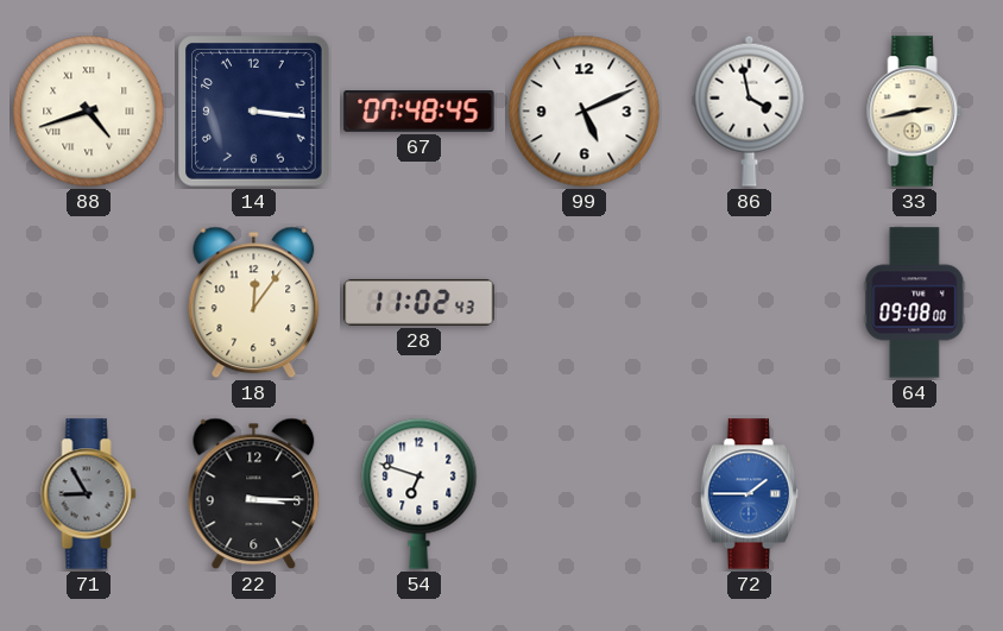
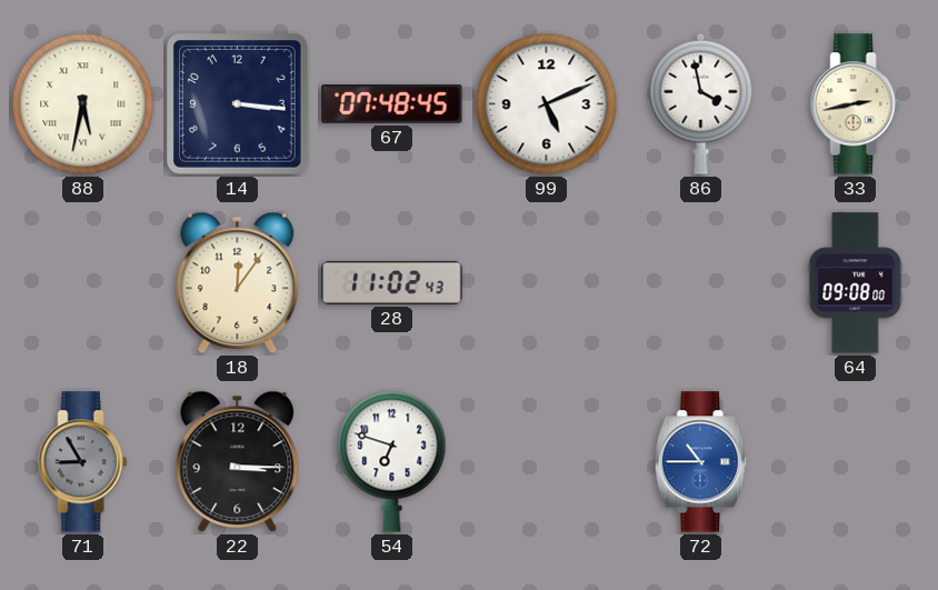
88: 4:42 -> 5:32 (83, 104)
72: 1:45 -> 10:45 (701, 462)
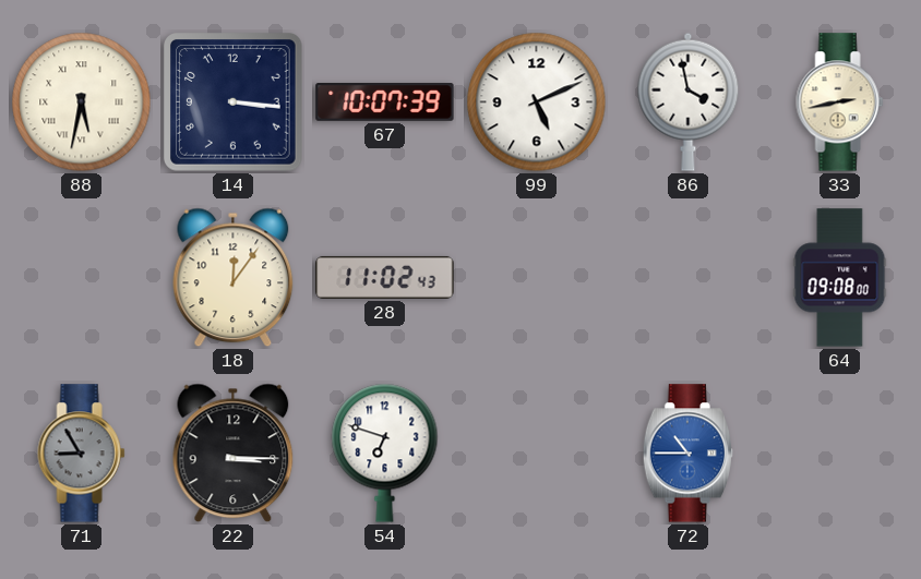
67: 07:48 -> 10:07 (385, 102)
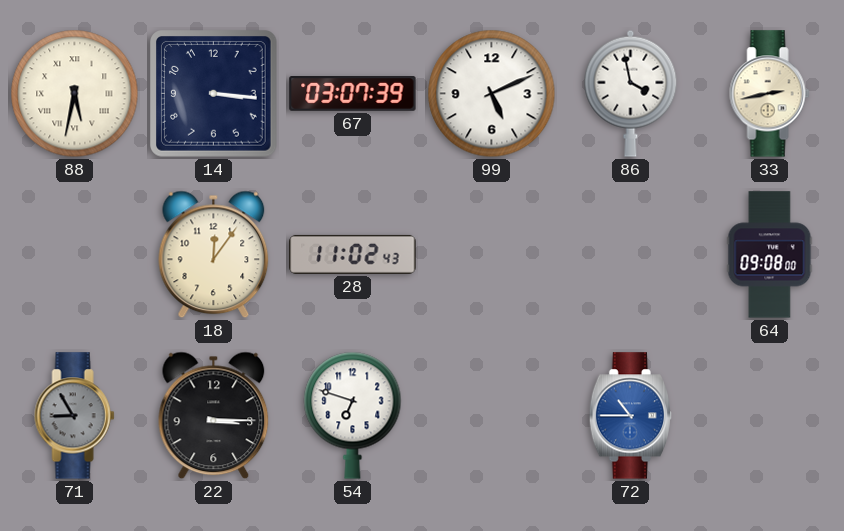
67: 10:07 -> 03:07 (353, 94)
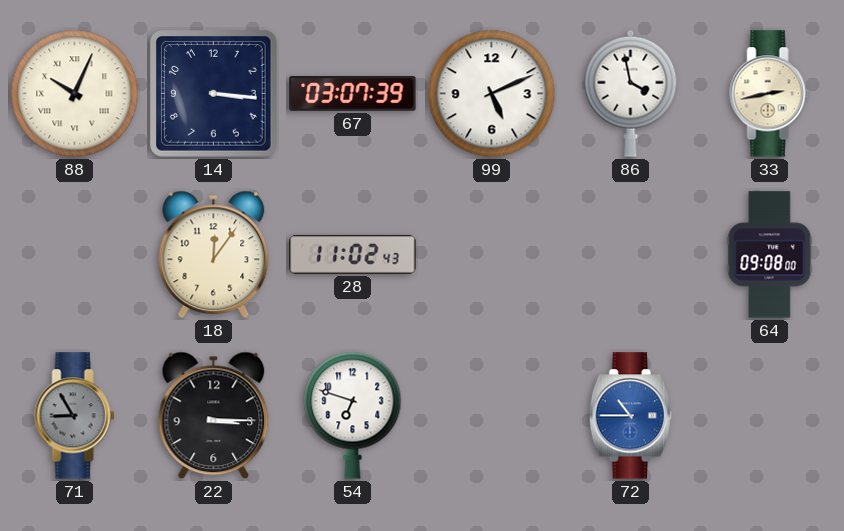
88: 5:32 -> 10:04 (75, 94)
